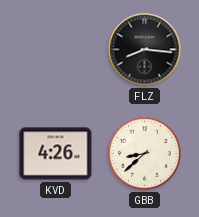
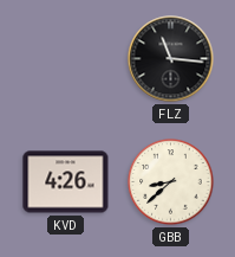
FLZ: 8:16 -> 11:16 (171, 59)
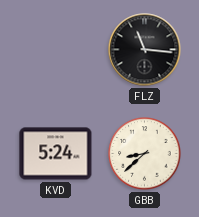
KVD: 4:26 -> 5:24 (56, 154)
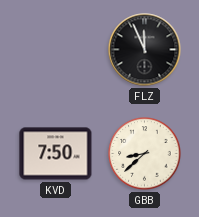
FLZ: 11:16 -> 11:56 (145, 50)
KVD: 5:24 -> 7:50 (56, 154)
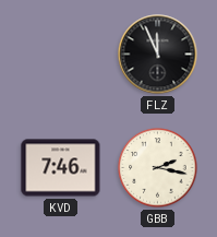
KVD: 7:50 -> 7:46 (61, 168)
GBB: 8:38 -> 2:17 (158, 168)
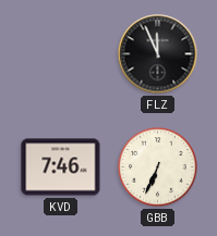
GBB: 2:17 -> 6:34 (158, 167)
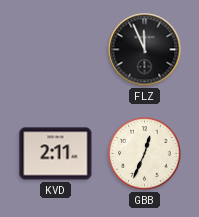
KVD: 7:46 -> 2:11 (56, 154)
GBB: 6:34 -> 12:34 (145, 154)
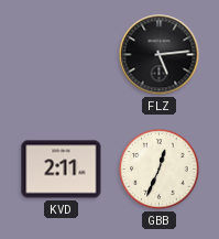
FLZ: 11:56 -> 5:14 (160, 55)
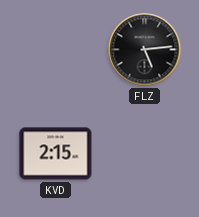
KVD: 2:11 -> 2:15 (56, 154)
GBB: 12:34 -> none (160, 170)
